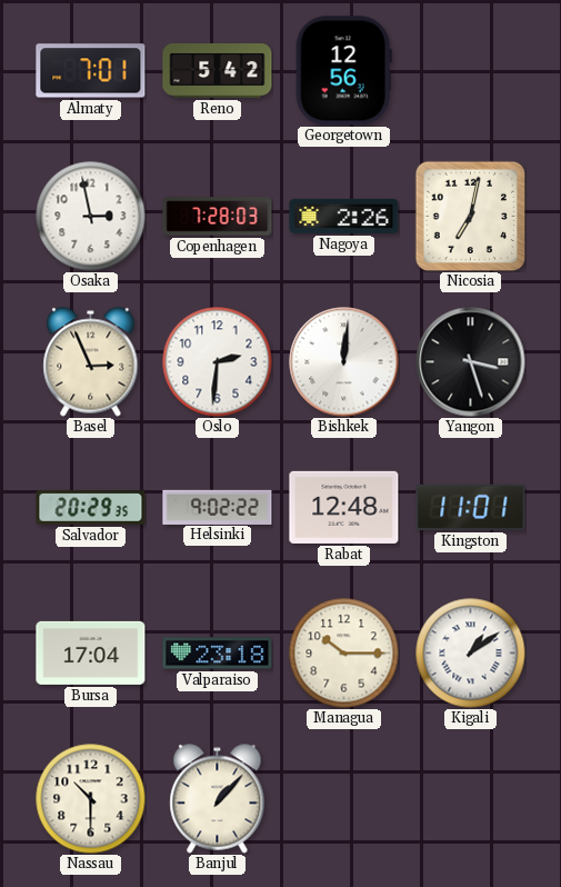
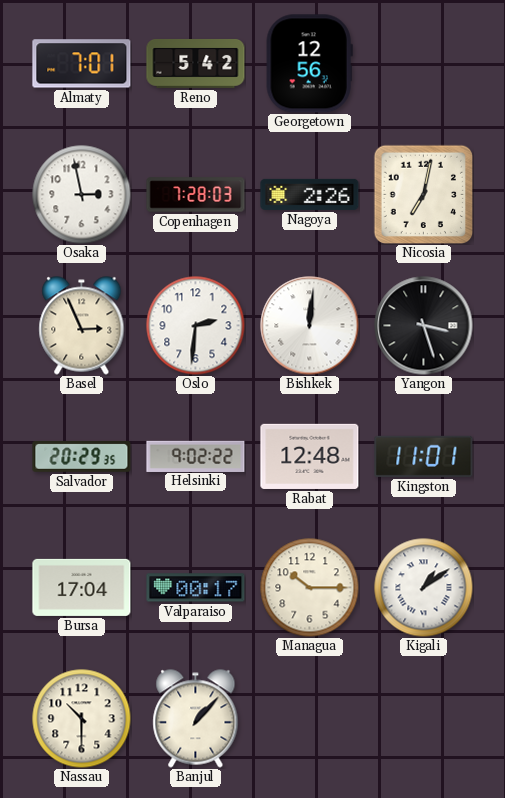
Valparaiso: 23:18 -> 00:17 (196, 588)
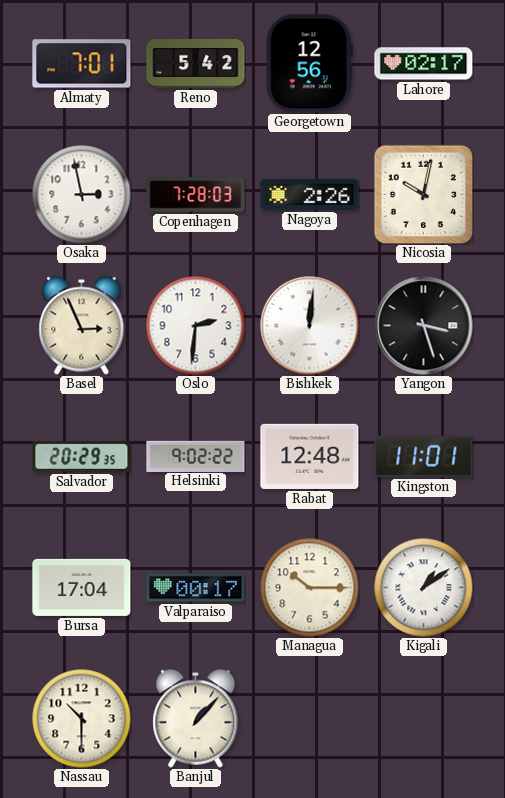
Lahore: none -> 02:17 (424, 64)
Nicosia: 7:02 -> 10:02 (423, 194)
